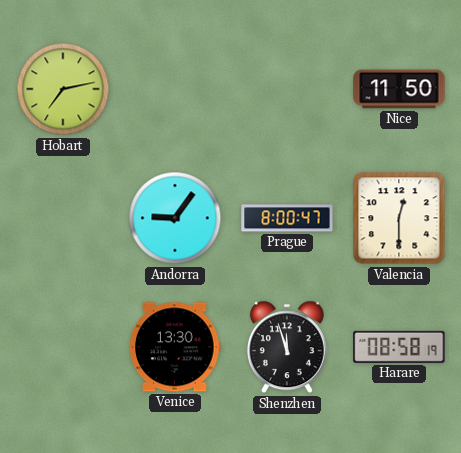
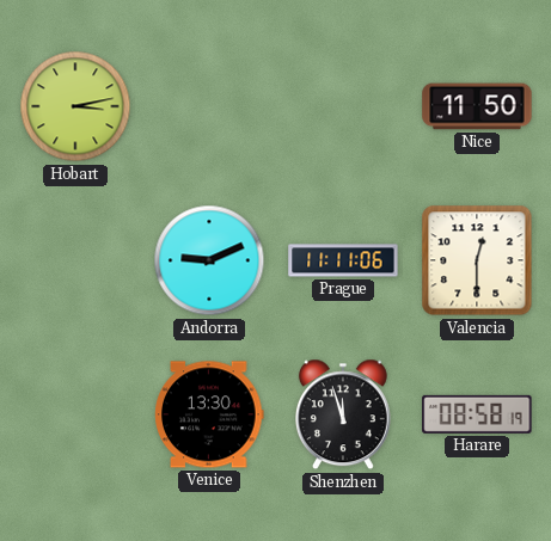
Hobart: 7:13 -> 3:13 (75, 106)
Andorra: 9:06 -> 9:11 (209, 260)
Prague: 8:00 -> 11:11 (343, 260)
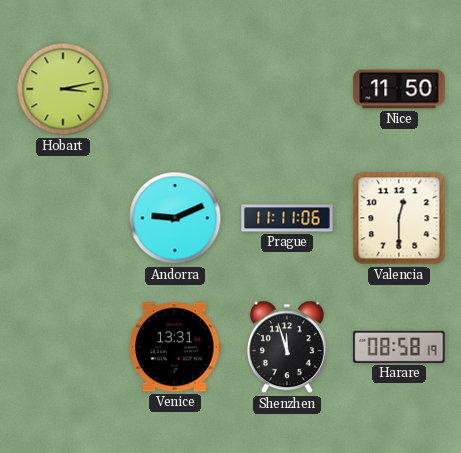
Venice: 13:30 -> 13:31 (175, 347)
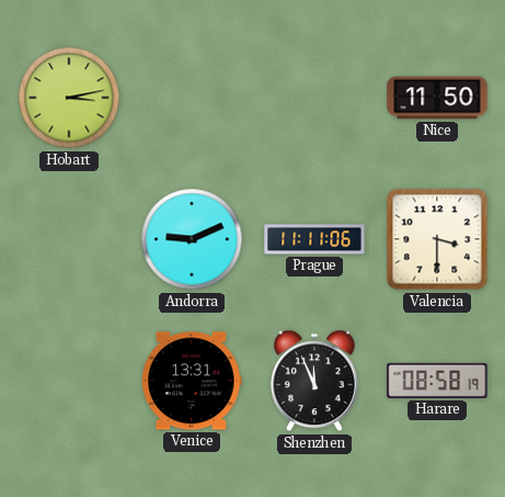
Valencia: 12:30 -> 3:30 (437, 239)
Shenzhen: 11:57 -> 11:56 (314, 381)
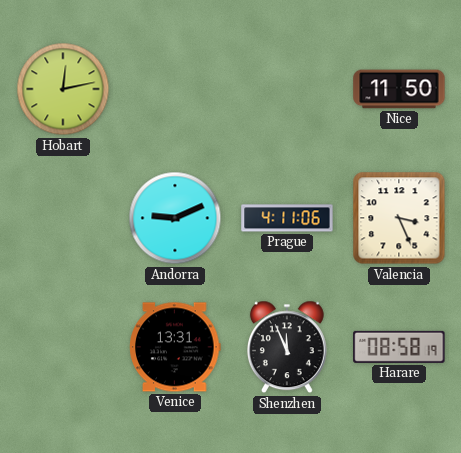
Hobart: 3:13 -> 12:13 (63, 89)
Prague: 11:11 -> 4:11 (287, 218)
Valencia: 3:30 -> 3:26 (399, 218)
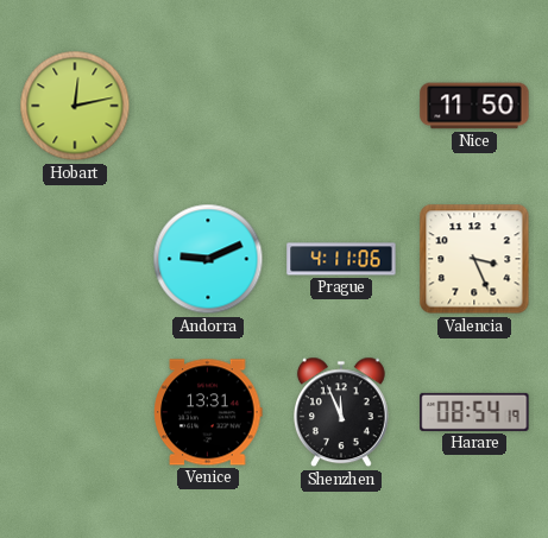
Harare: 08:58 -> 08:54 (474, 412)
